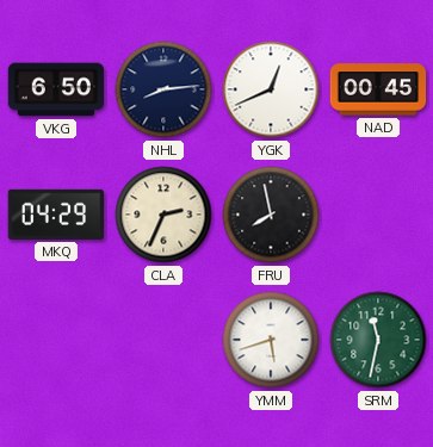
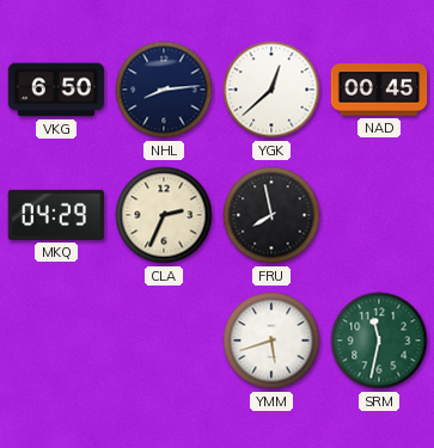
YGK: 12:41 -> 12:38 (271, 90)
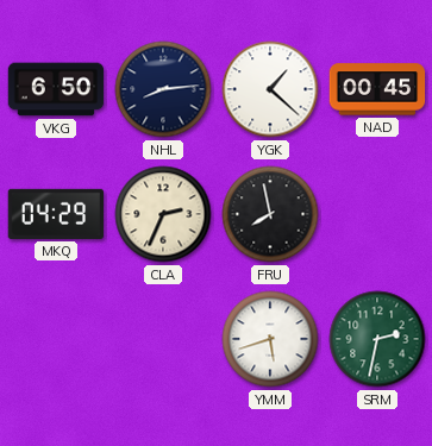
YGK: 12:38 -> 1:22 (270, 89)
SRM: 11:32 -> 2:32 (377, 339)
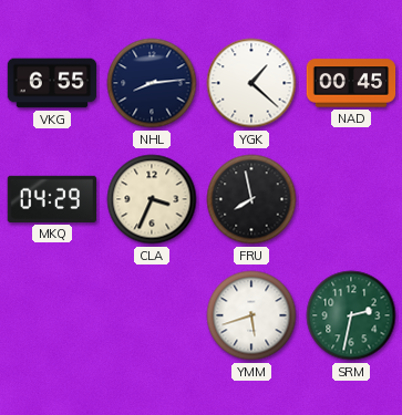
VKG: 6:50 -> 6:55 (52, 83)
CLA: 2:34 -> 3:34 (152, 199)
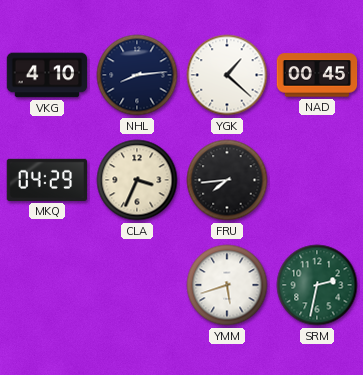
VKG: 6:55 -> 4:10 (47, 75)
FRU: 7:58 -> 7:44 (227, 180)
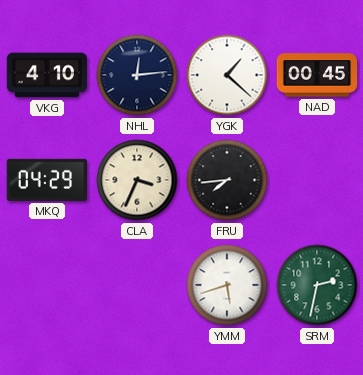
NHL: 8:14 -> 12:14 (137, 75)
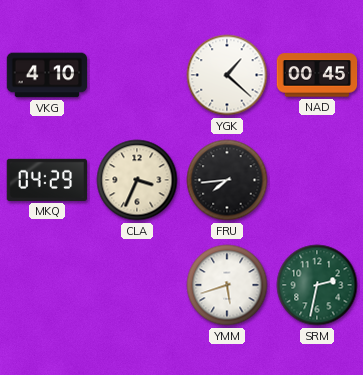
NHL: 12:14 -> none (137, 75)
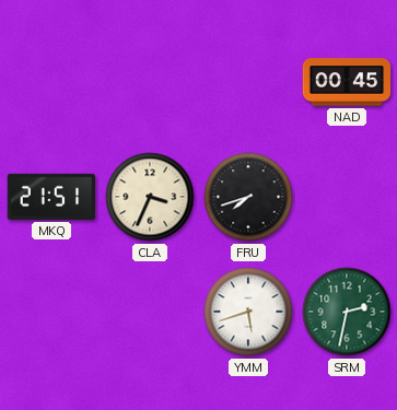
VKG: 4:10 -> none (47, 75)
YGK: 1:22 -> none (227, 75)
MKQ: 04:29 -> 21:51 (51, 197)
FRU: 7:44 -> 7:42 (248, 197)
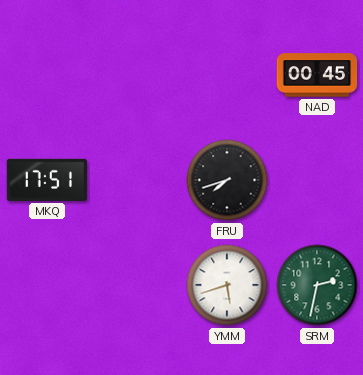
MKQ: 21:51 -> 17:51 (47, 180)
CLA: 3:34 -> none (150, 197)
